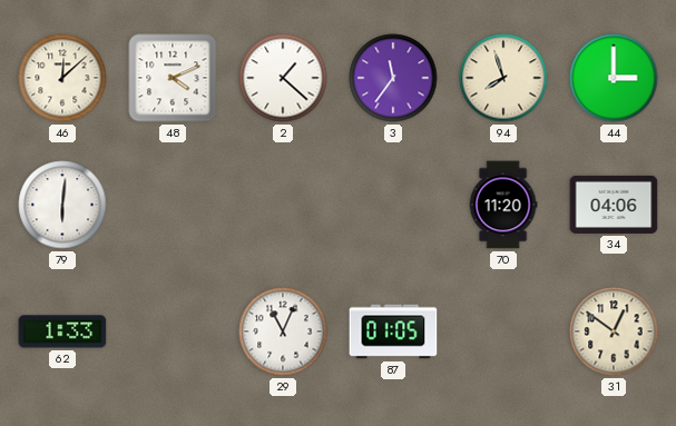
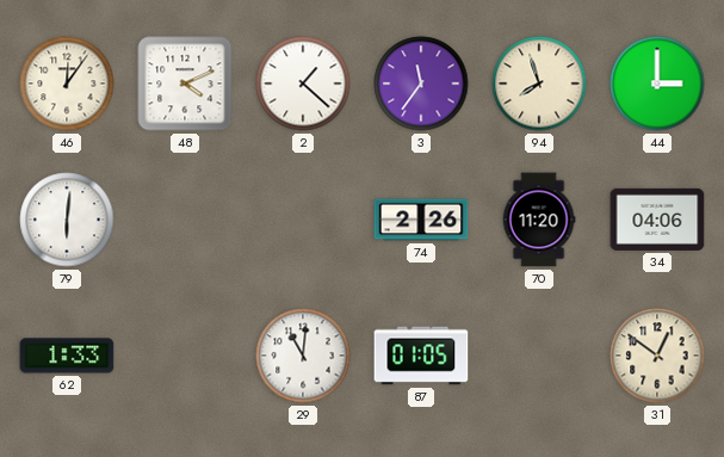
46: 12:08 -> 12:06 (67, 84)
74: none -> 2:26 (421, 220)
29: 11:04 -> 11:01 (303, 356)
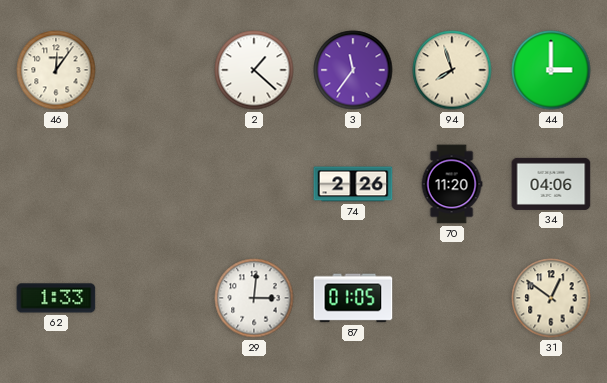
48: 4:11 -> none (185, 84)
79: 6:01 -> none (67, 220)
29: 11:01 -> 3:01 (254, 298)
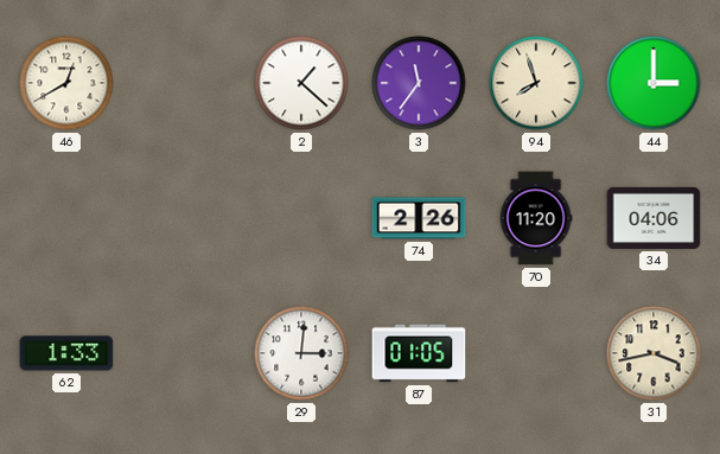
46: 12:06 -> 12:40 (66, 83)
31: 12:51 -> 3:43 (654, 353)
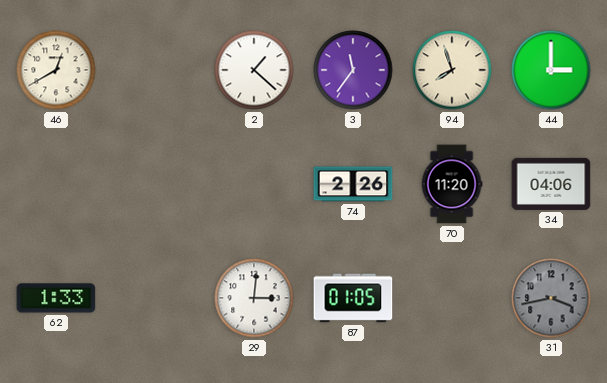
31 dial: cream -> grey (551, 298)
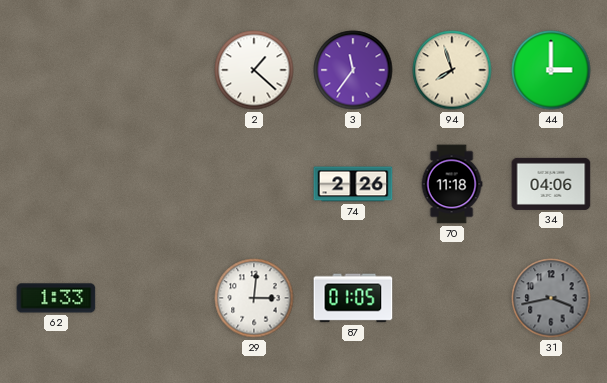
46: 12:40 -> none (56, 70)
70: 11:20 -> 11:18 (452, 184)
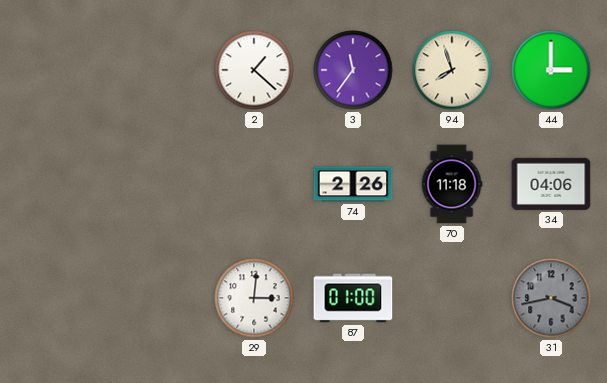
62: 1:33 -> none (56, 298)
87: 01:05 -> 01:00 (353, 298)
